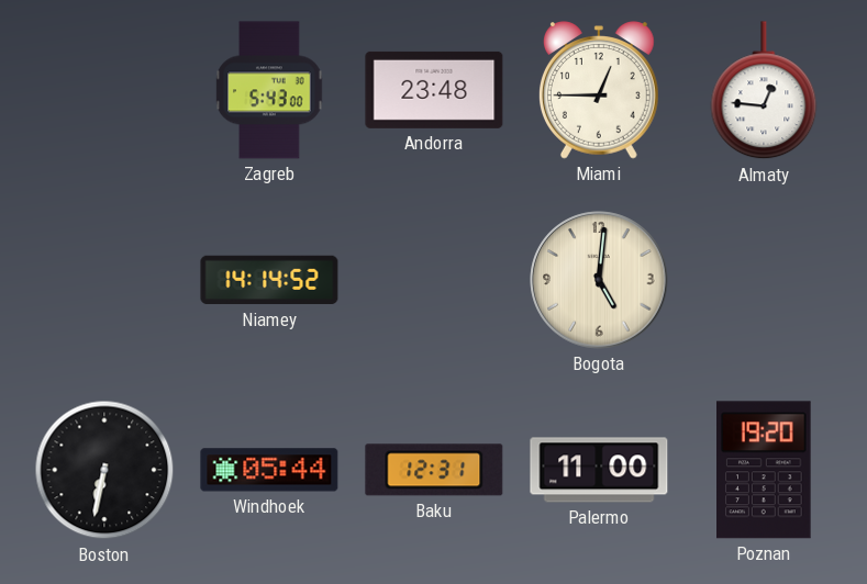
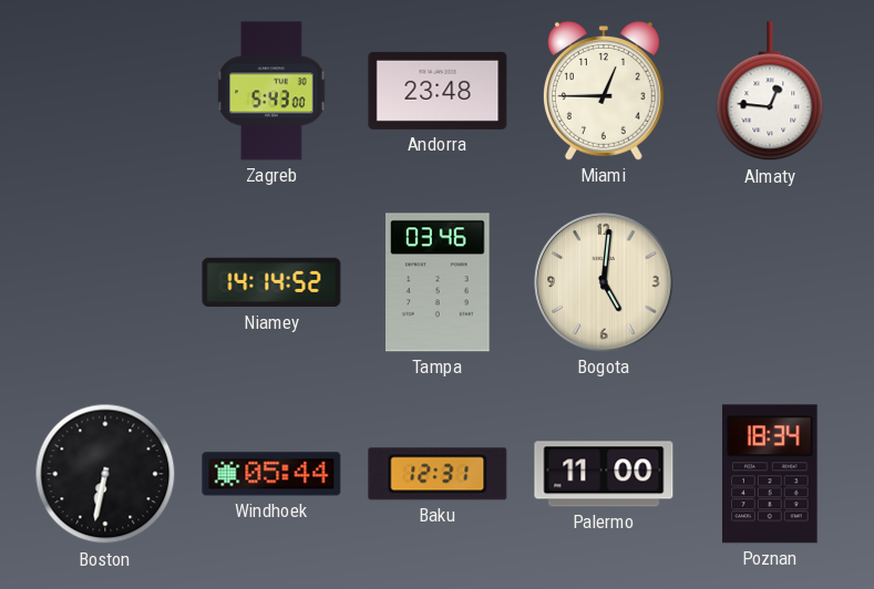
Tampa: none -> 03:46 (438, 282)
Poznan: 19:20 -> 18:34 (770, 474)
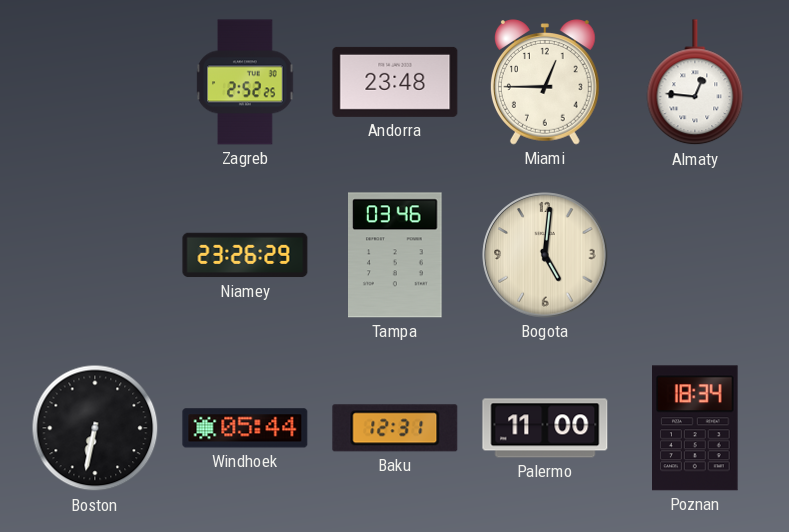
Zagreb: 5:43 -> 2:52 (245, 82)
Niamey: 14:14 -> 23:26 (245, 255)
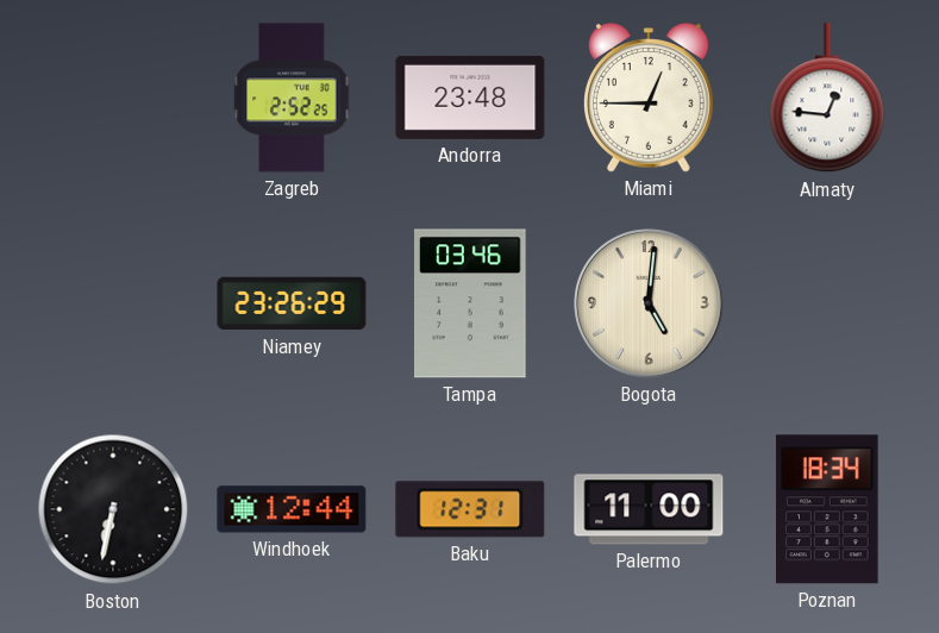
Windhoek: 05:44 -> 12:44 (292, 509)
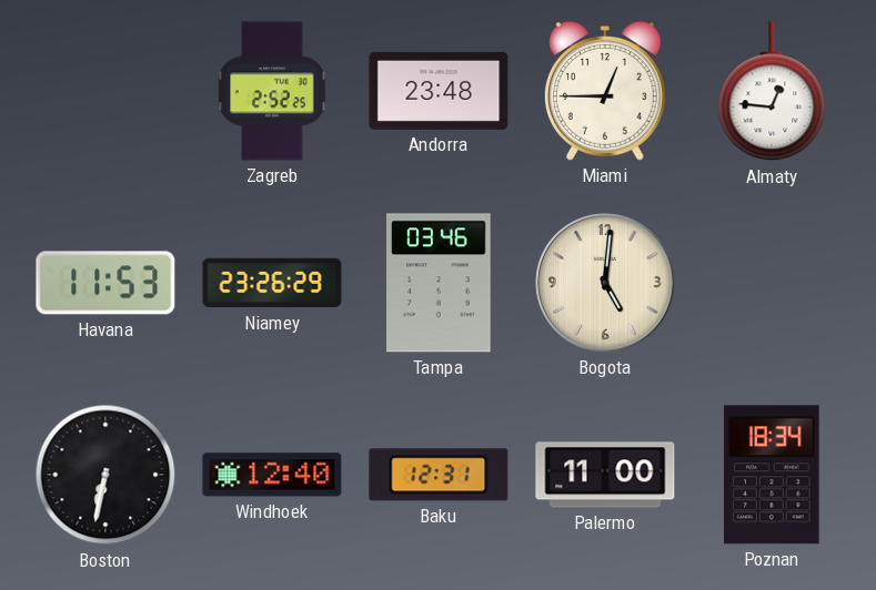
Havana: none -> 11:53 (105, 283)
Windhoek: 12:44 -> 12:40 (272, 475)
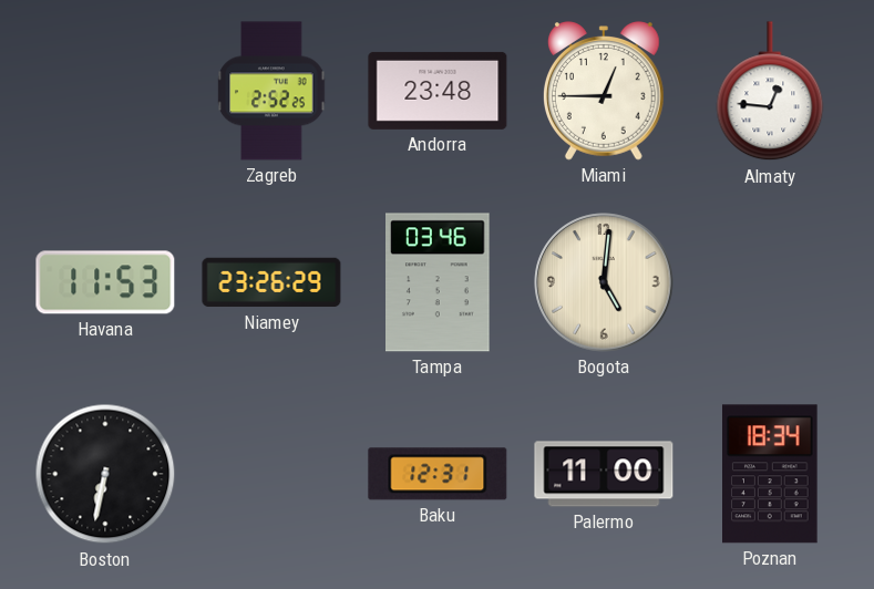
Windhoek: 12:40 -> none (272, 475)
